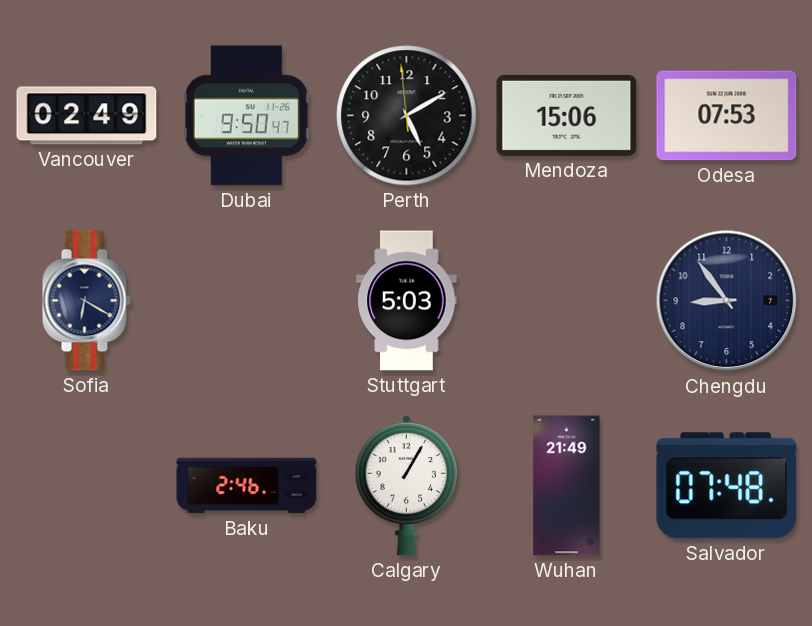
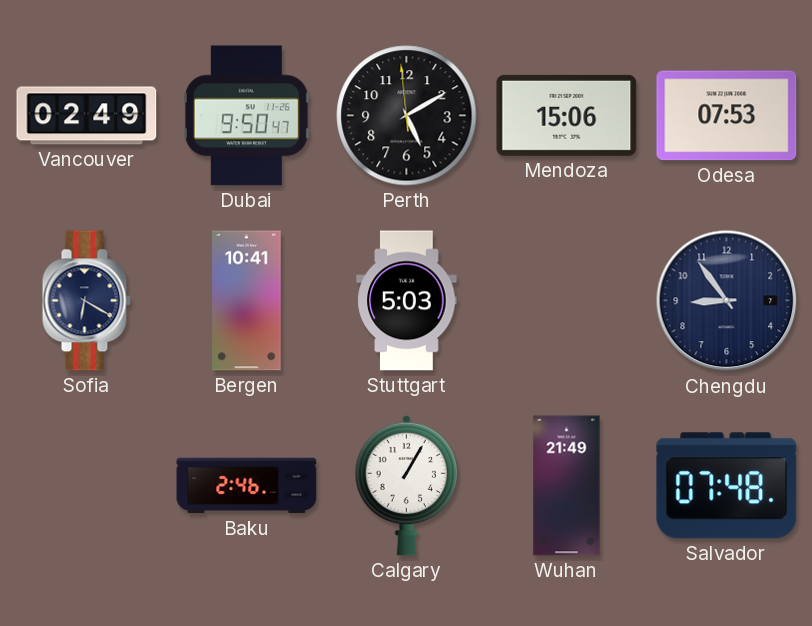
Bergen: none -> 10:41 (247, 301)
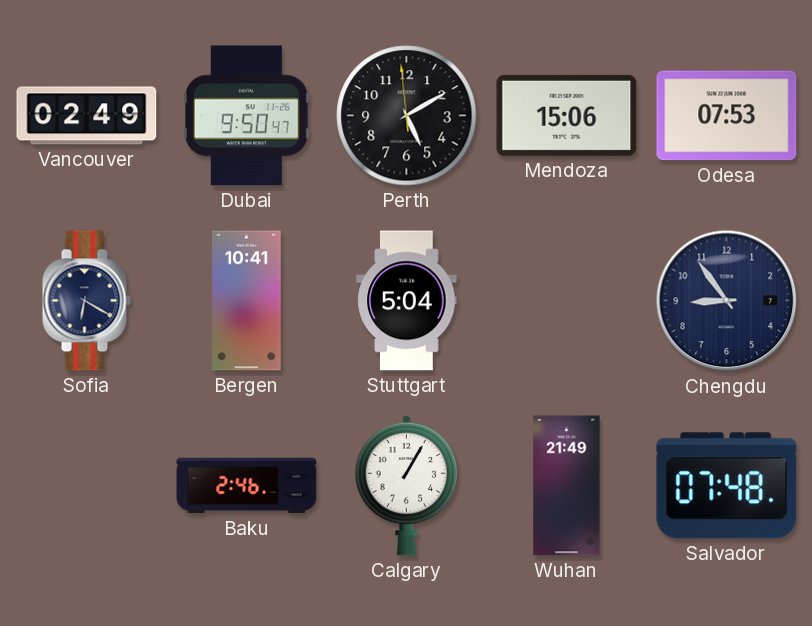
Stuttgart: 5:03 -> 5:04 (407, 301)
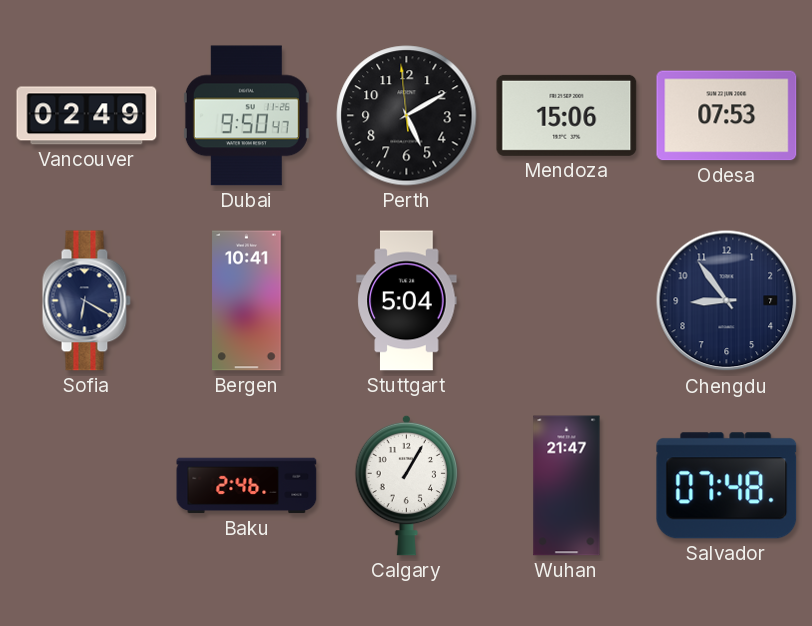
Wuhan: 21:49 -> 21:47 (567, 486)
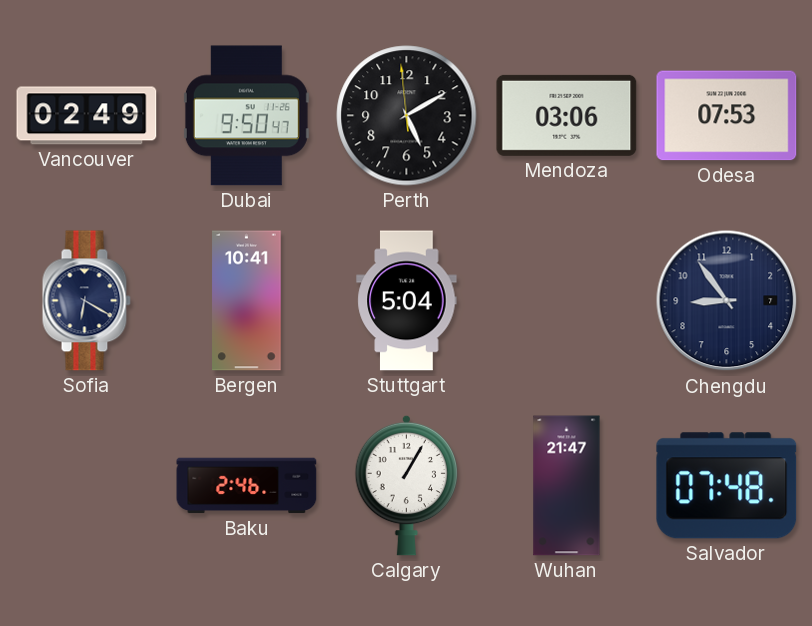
Mendoza: 15:06 -> 03:06 (567, 115)
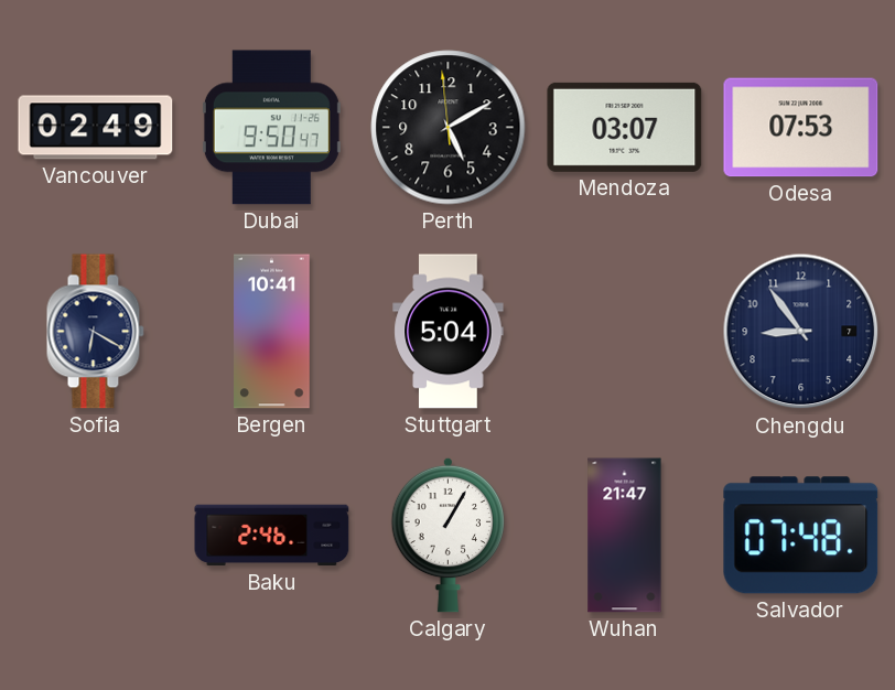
Mendoza: 03:06 -> 03:07 (625, 127)
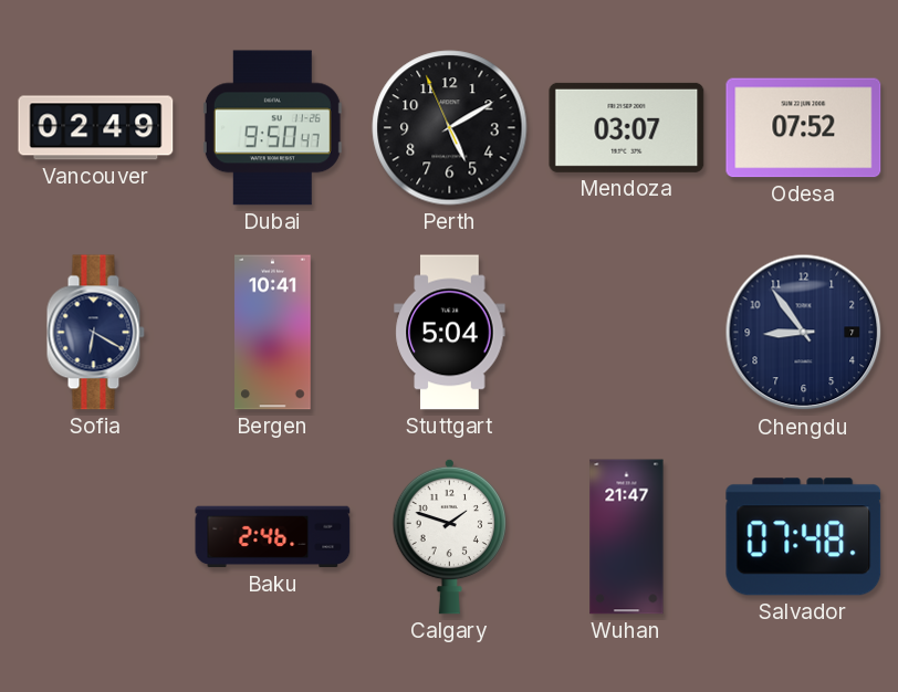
Perth: 5:09:59 -> 5:09:56 (450, 128)
Odesa: 07:53 -> 07:52 (804, 128)
Calgary: 1:05 -> 1:48 (449, 536)
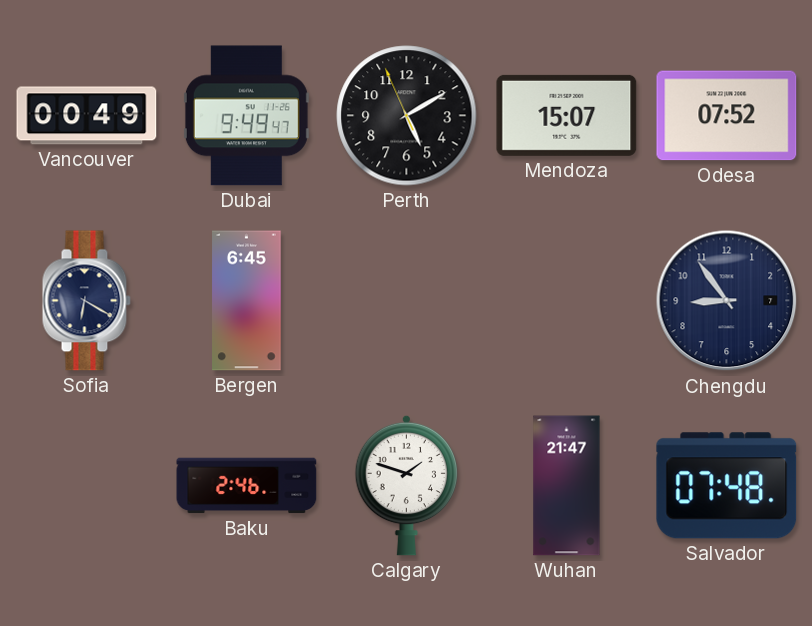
Vancouver: 02:49 -> 00:49 (87, 116)
Dubai: 9:50 -> 9:49 (246, 116)
Mendoza: 03:07 -> 15:07 (567, 115)
Bergen: 10:41 -> 6:45 (247, 301)
Stuttgart: 5:04 -> none (450, 333)
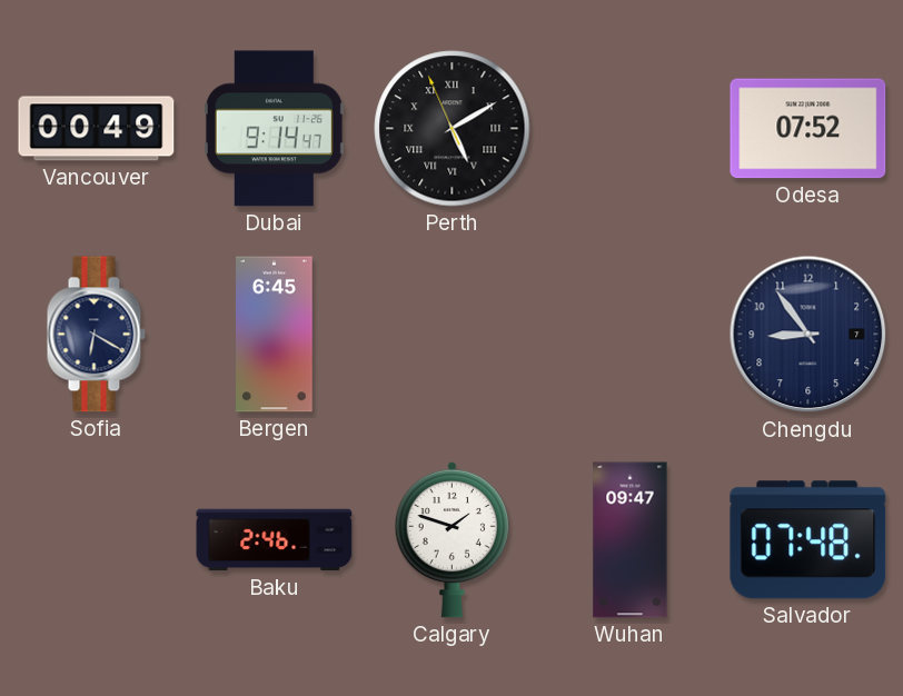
Dubai: 9:49 -> 9:14 (274, 129)
Perth numerals: Arabic -> Roman (453, 129)
Mendoza: 15:07 -> none (567, 115)
Wuhan: 21:47 -> 09:47 (631, 540)
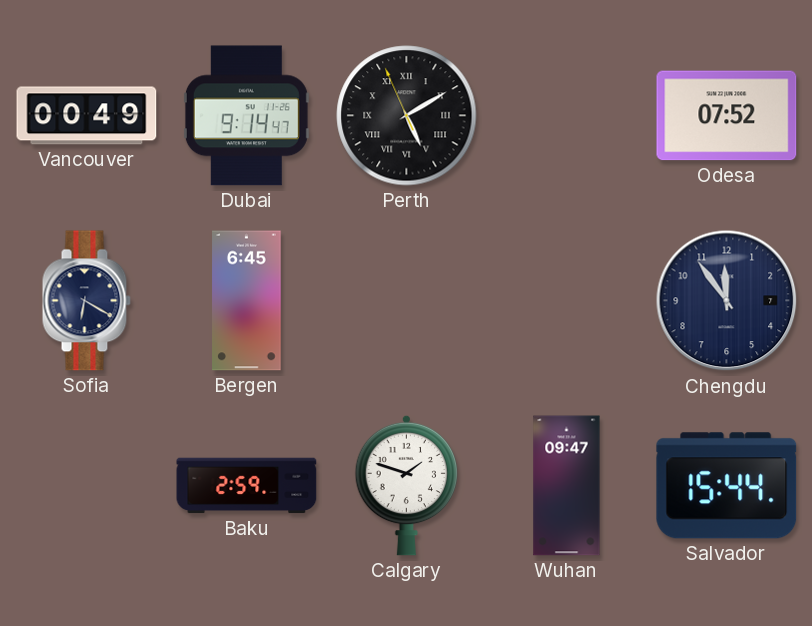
Chengdu: 8:54 -> 11:54 (727, 301)
Baku: 2:46 -> 2:59 (247, 486)
Salvador: 07:48 -> 15:44 (727, 486)
